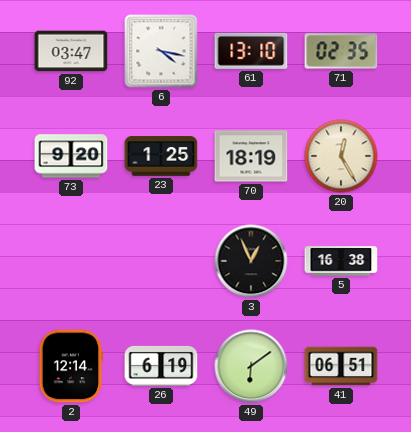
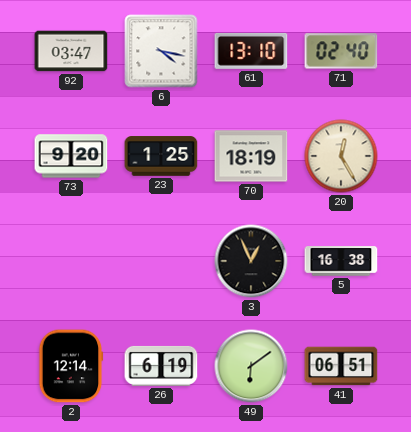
71: 02:35 -> 02:40 (341, 51)
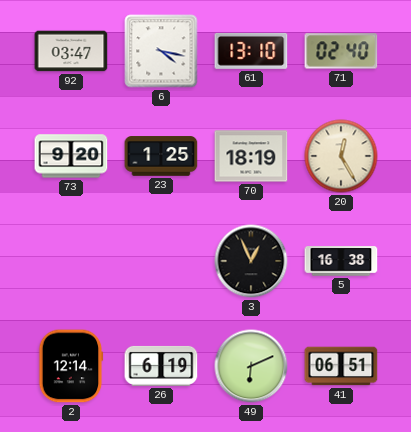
49: 6:09 -> 6:11 (251, 366)
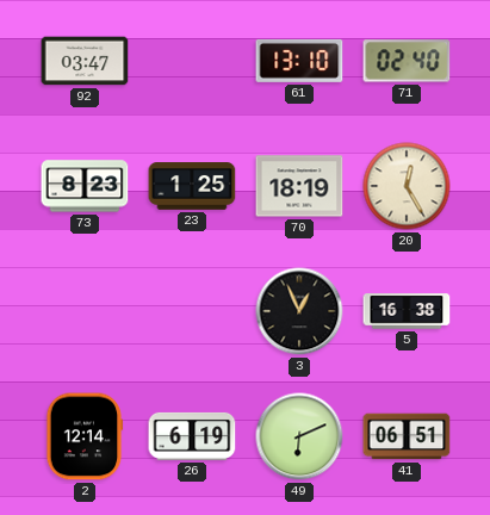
6: 4:17 -> none (161, 51)
73: 9:20 -> 8:23 (85, 186)
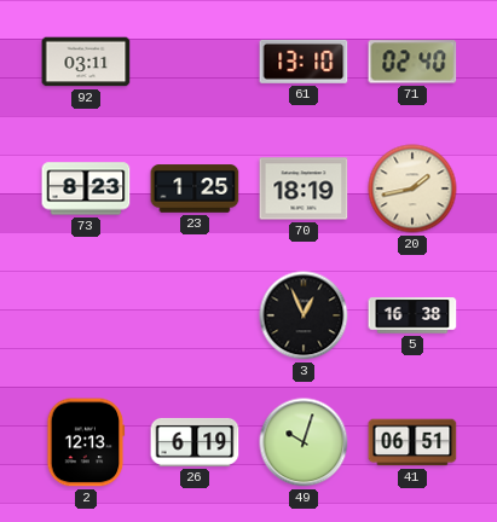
92: 03:47 -> 03:11 (86, 62)
20: 12:25 -> 1:43 (412, 188)
2: 12:14 -> 12:13 (86, 442)
49: 6:11 -> 10:03 (304, 442)
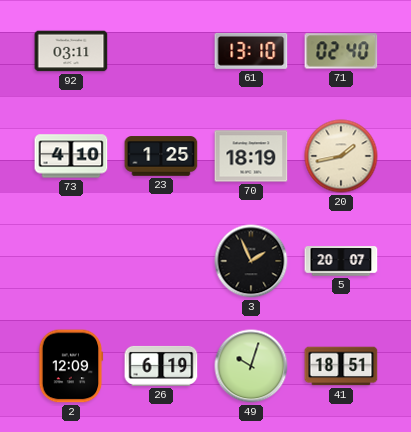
73: 8:23 -> 4:10 (71, 156)
3: 12:56 -> 1:56 (251, 261)
5: 16:38 -> 20:07 (341, 261)
2: 12:13 -> 12:09 (71, 366)
41: 06:51 -> 18:51 (341, 366)
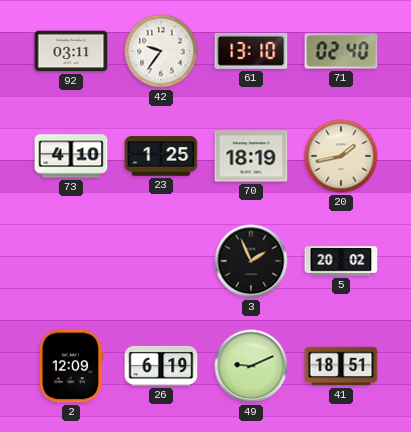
42: none -> 9:36 (161, 51)
5: 20:07 -> 20:02 (341, 261)
49: 10:03 -> 9:11 (251, 366)
